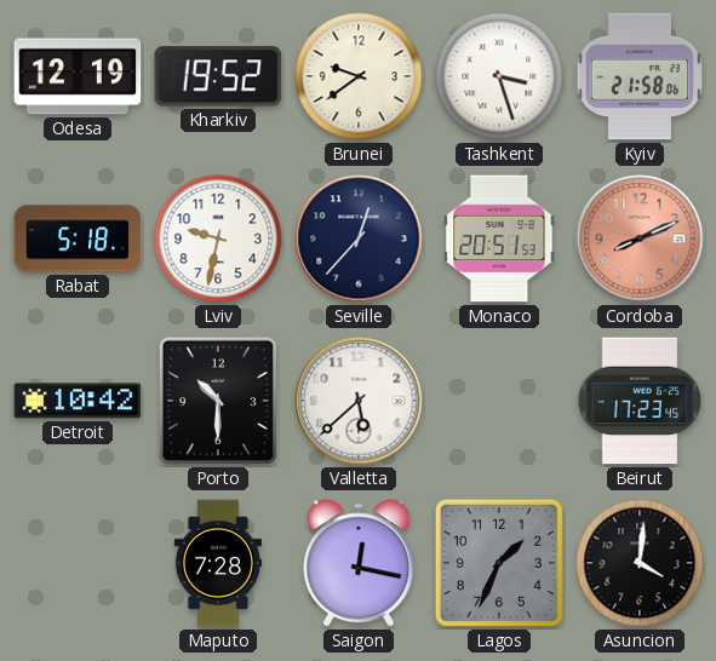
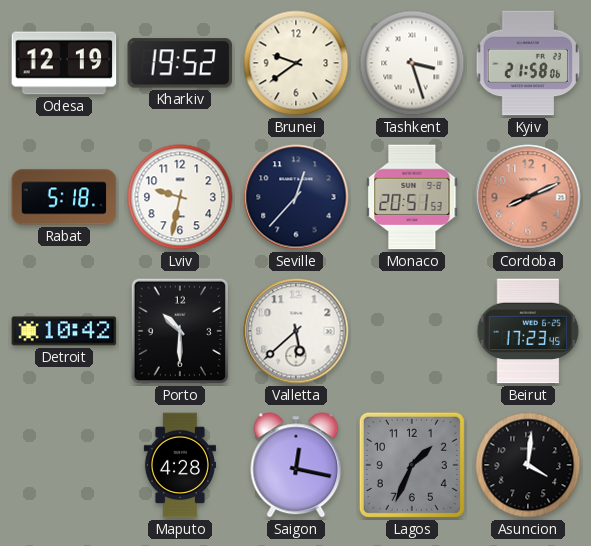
Maputo: 7:28 -> 4:28 (179, 465)
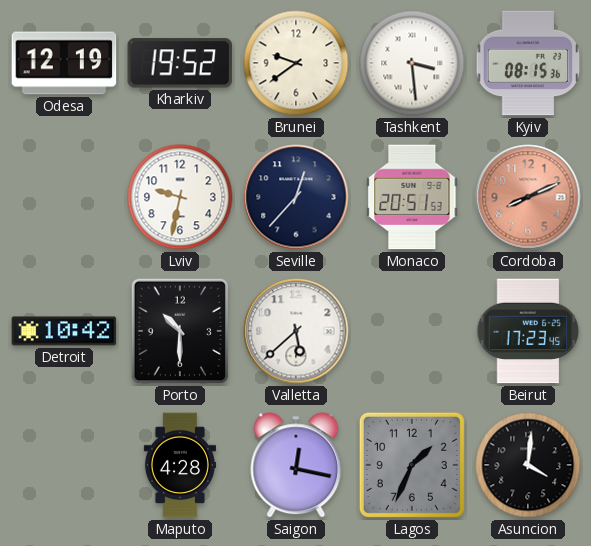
Tashkent: 3:27 -> 3:29 (412, 63)
Kyiv: 21:58 -> 08:15 (528, 63)
Rabat: 5:18 -> none (64, 197)
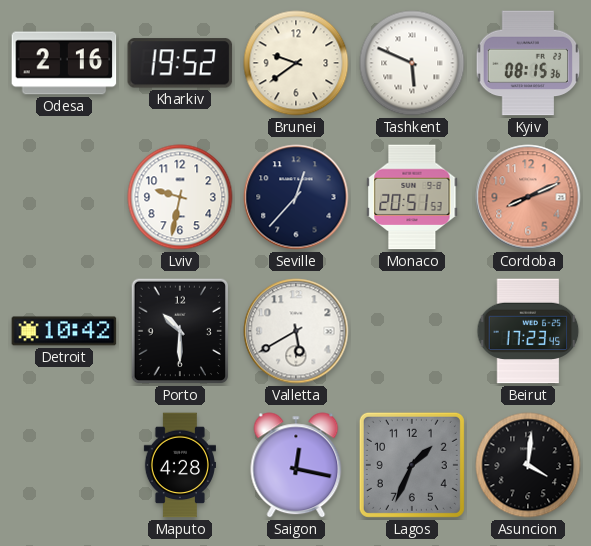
Odesa: 12:19 -> 2:16 (64, 63)
Tashkent: 3:29 -> 5:49 (412, 63)
Valletta: 5:38 -> 5:40 (296, 331)
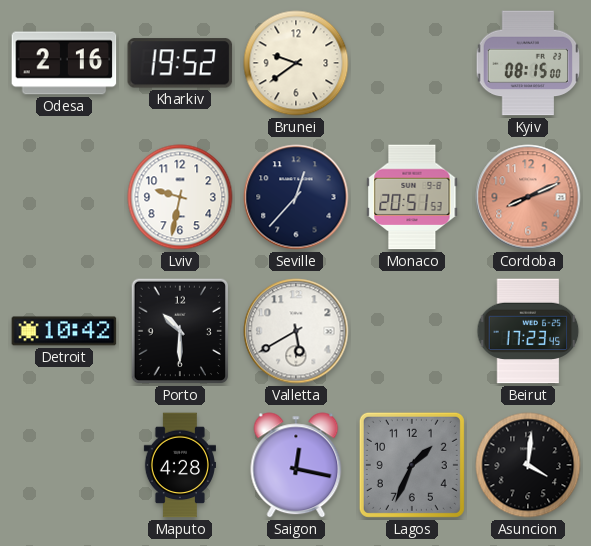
Tashkent: 5:49 -> none (412, 63)
Kyiv: 08:15:36 -> 08:15:00 (528, 63)
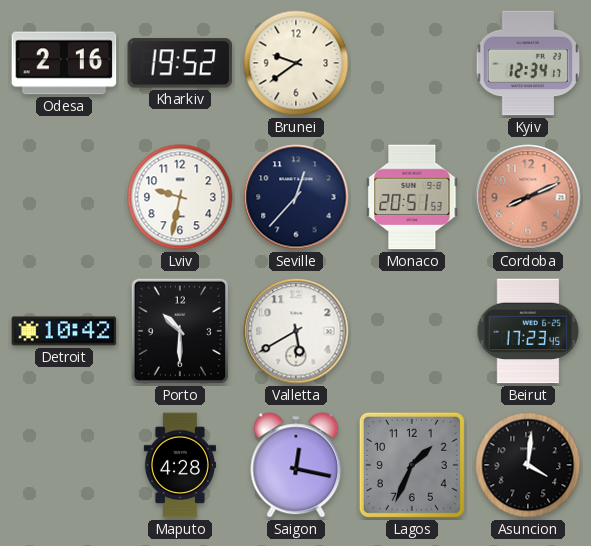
Kyiv: 08:15 -> 12:34 (528, 63)
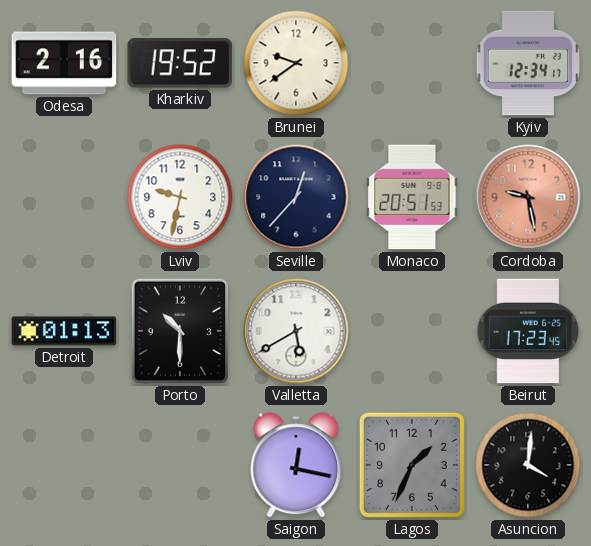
Cordoba: 8:11 -> 9:28 (528, 197)
Detroit: 10:42 -> 01:13 (64, 331)
Maputo: 4:28 -> none (179, 465)
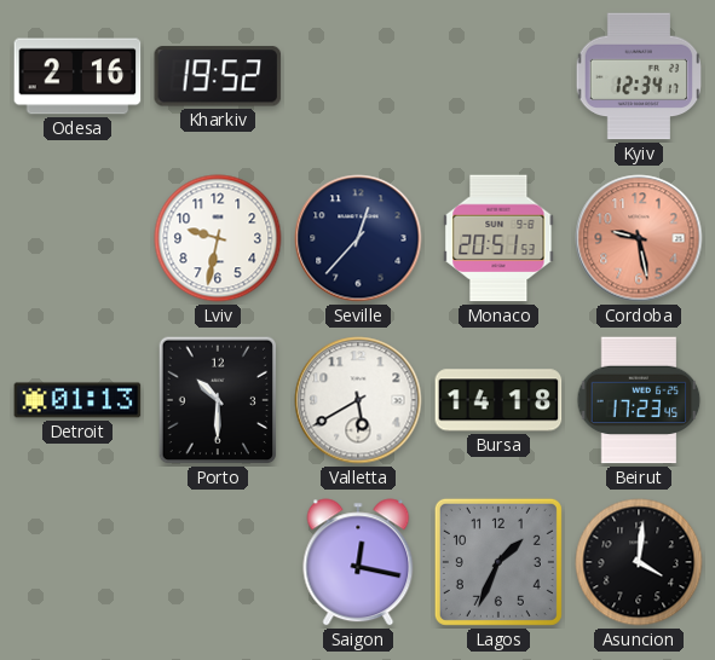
Brunei: 9:39 -> none (296, 63)
Bursa: none -> 14:18 (498, 400)
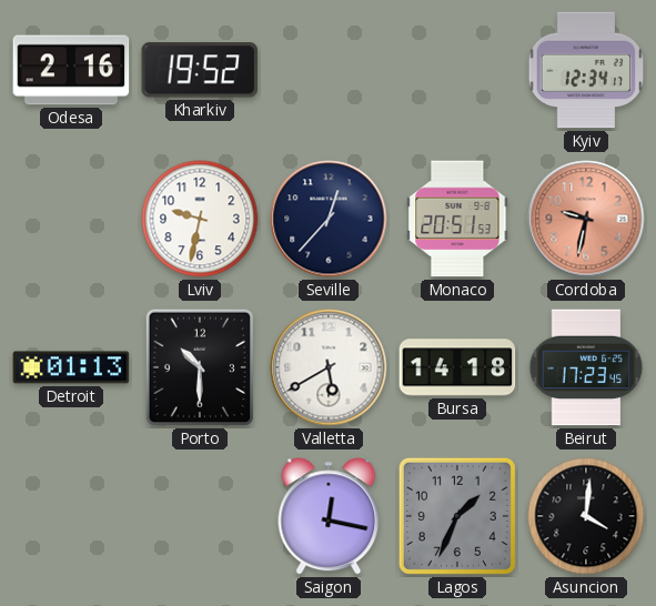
Cordoba: 9:28 -> 9:32 (586, 219)
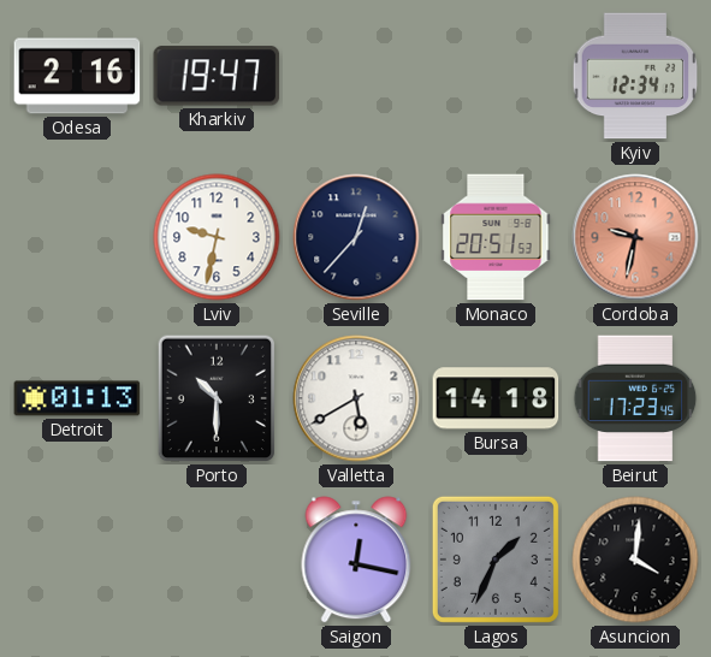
Kharkiv: 19:52 -> 19:47 (217, 76)
